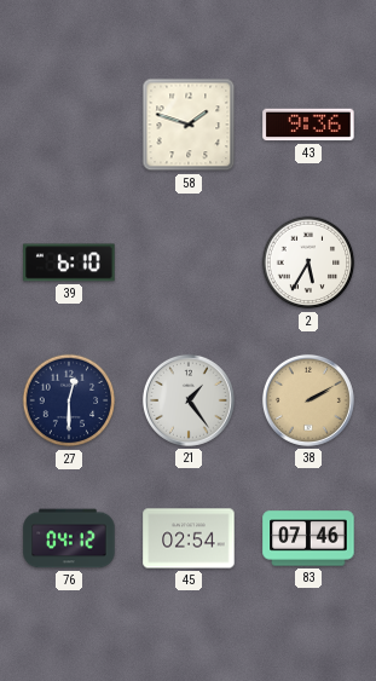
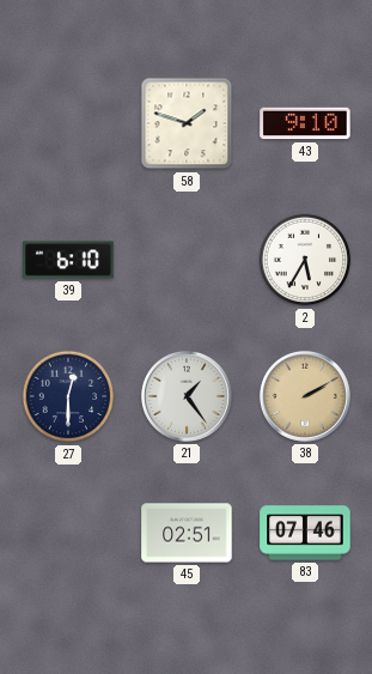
43: 9:36 -> 9:10 (305, 123)
76: 04:12 -> none (69, 538)
45: 02:54 -> 02:51 (187, 533)
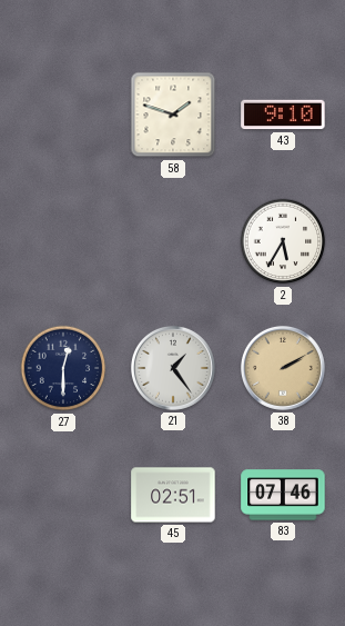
39: 6:10 -> none (68, 260)
